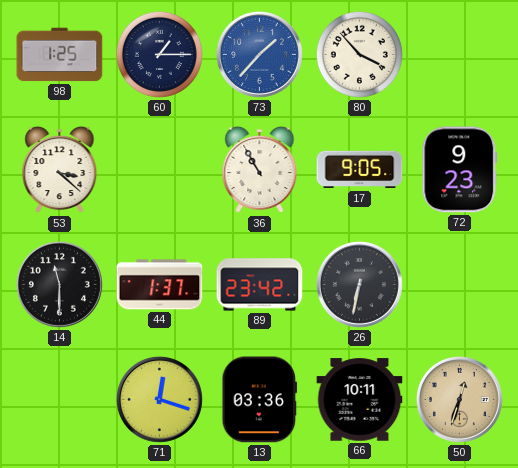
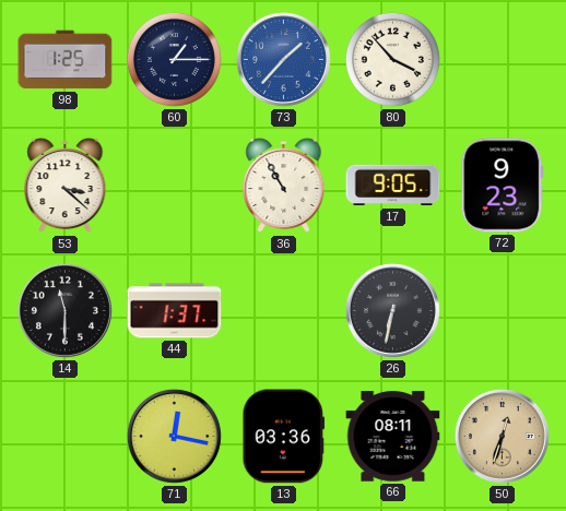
89: 23:42 -> none (260, 285)
71: 12:18 -> 12:17 (174, 436)
66: 10:11 -> 08:11 (393, 437)
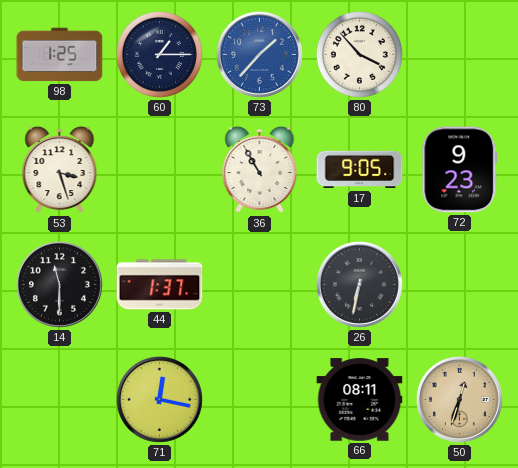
53: 3:22 -> 3:27 (60, 170)
13: 03:36 -> none (284, 437)
